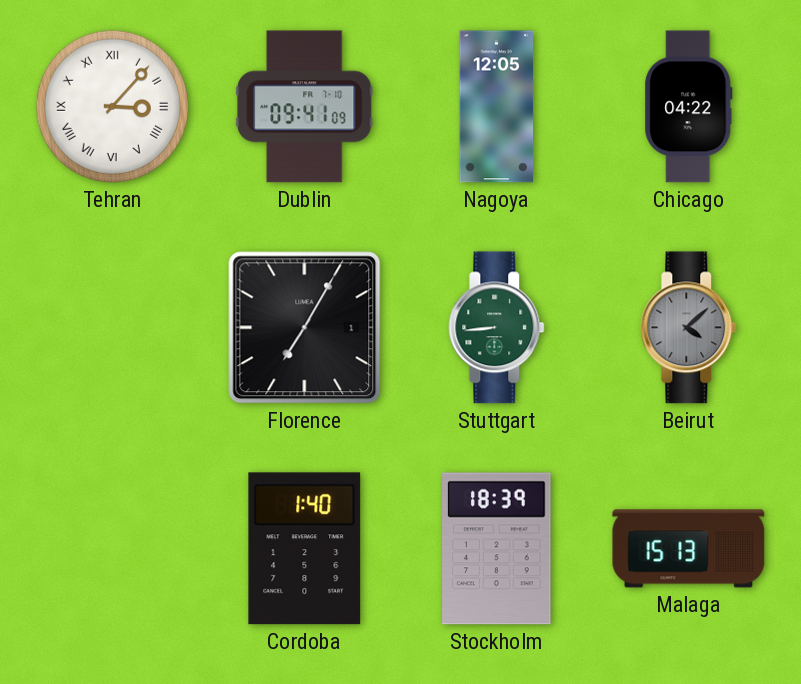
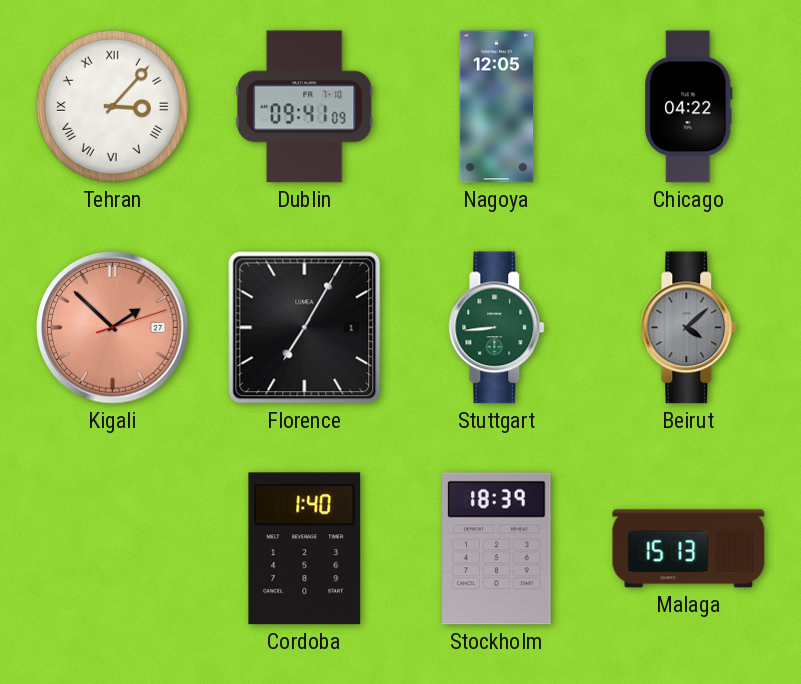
Kigali: none -> 1:52 (113, 328)
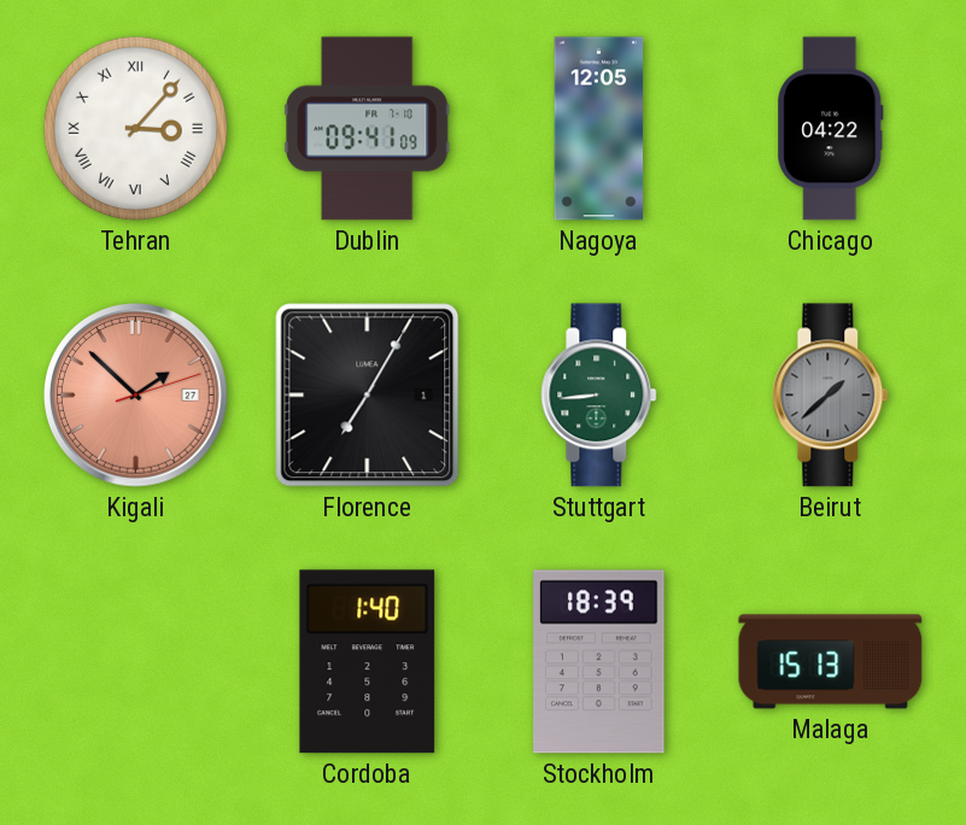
Beirut: 4:08 -> 1:38 (831, 396)
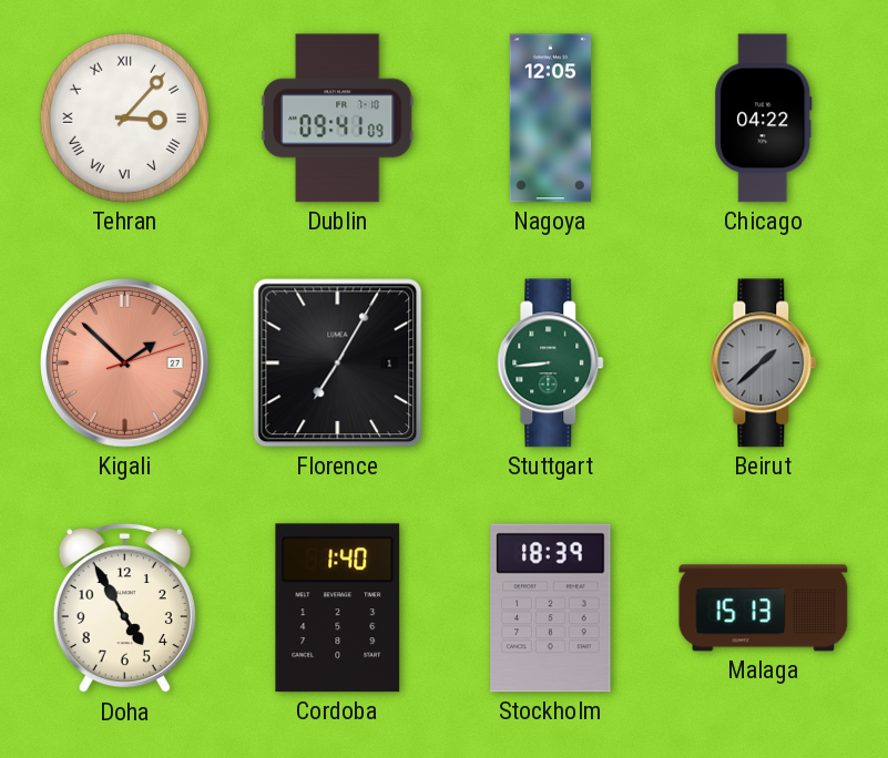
Doha: none -> 4:55 (124, 608)
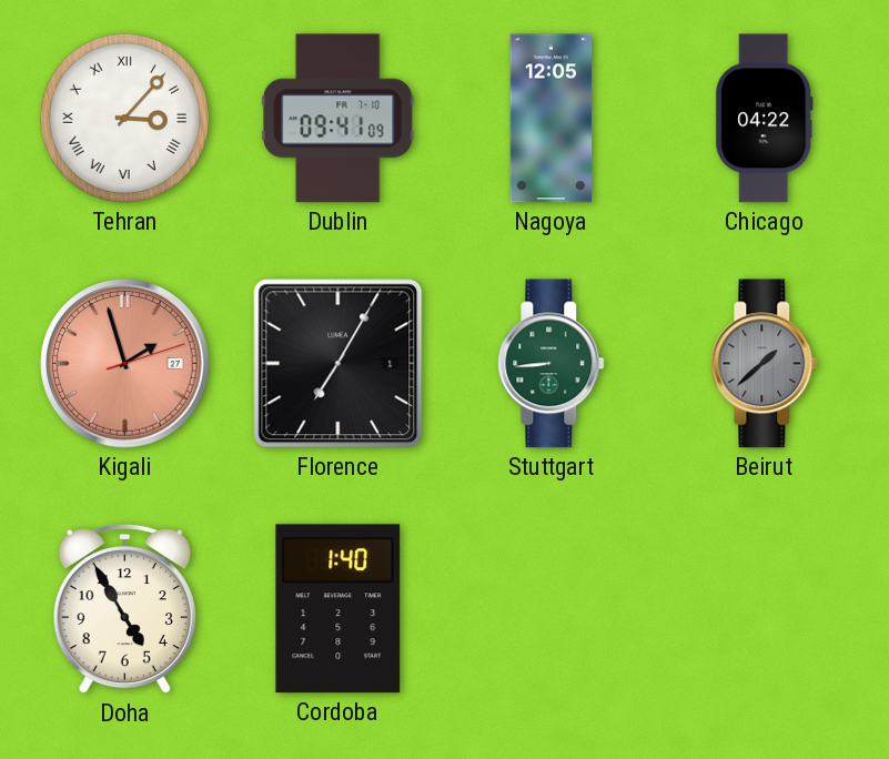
Kigali: 1:52 -> 1:57 (125, 364)
Stockholm: 18:39 -> none (551, 608)
Malaga: 15:13 -> none (764, 608)
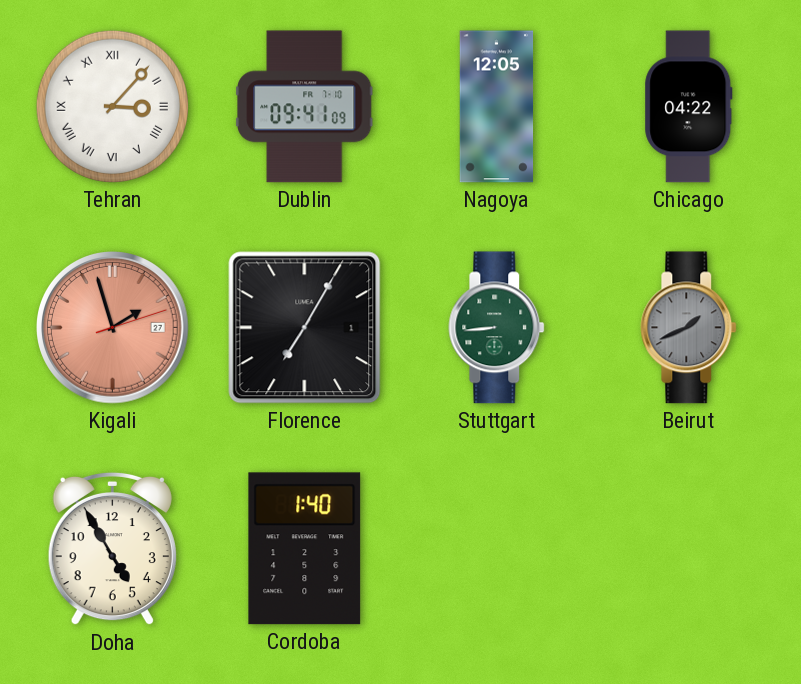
Beirut: 1:38 -> 1:41 (689, 328)
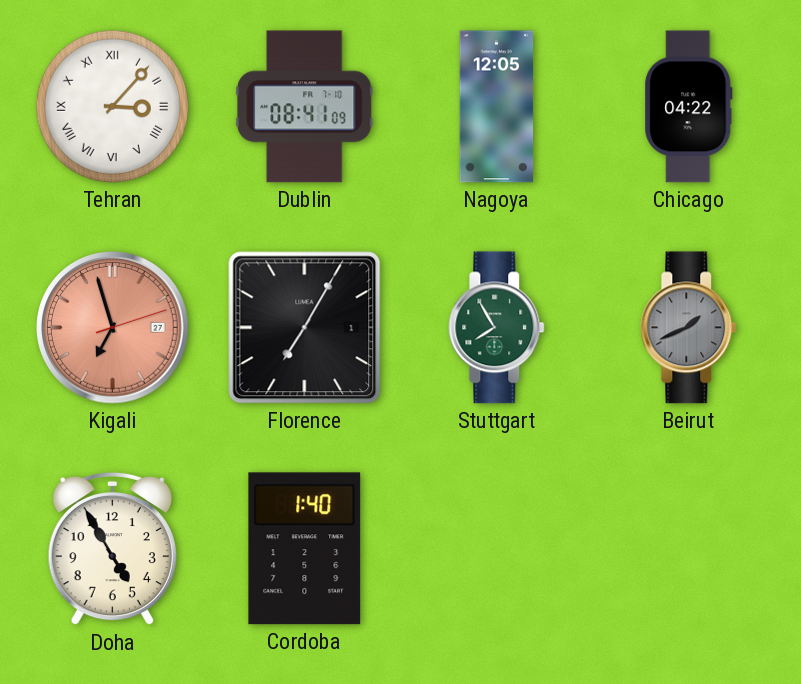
Dublin: 09:41 -> 08:41 (305, 107)
Kigali: 1:57 -> 6:57 (113, 328)
Stuttgart: 8:44 -> 7:55 (497, 328)
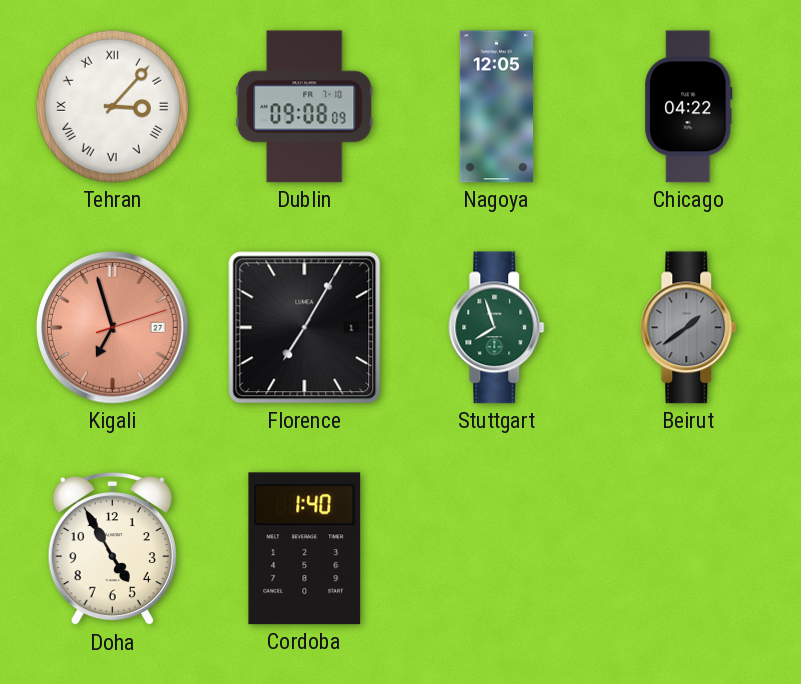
Dublin: 08:41 -> 09:08 (305, 107)
Stuttgart: 7:55 -> 7:57 (497, 328)
Beirut: 1:41 -> 1:39 (689, 328)
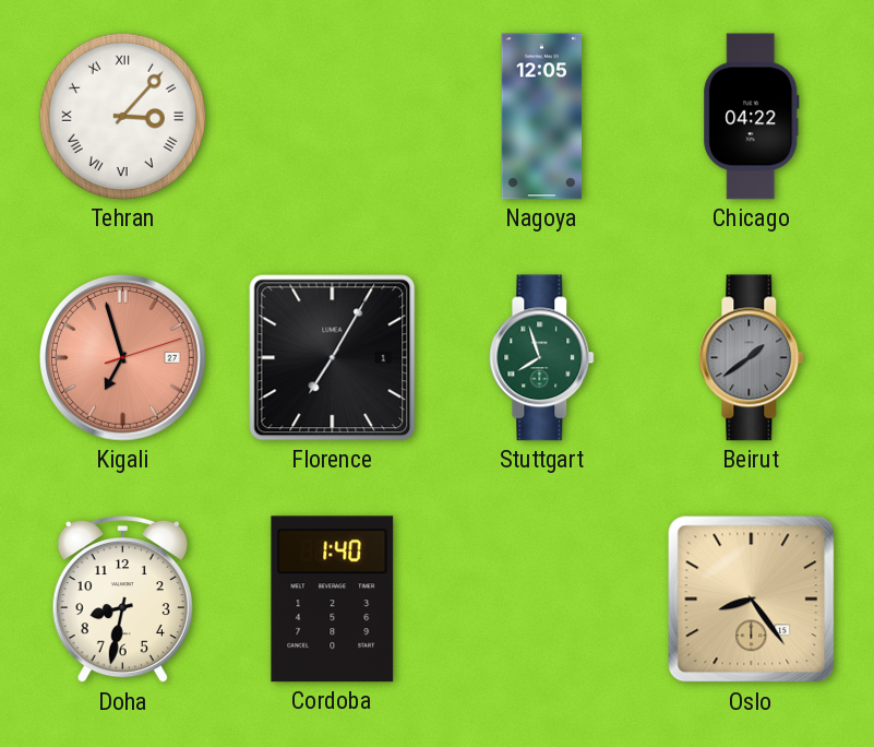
Dublin: 09:08 -> none (305, 107)
Doha: 4:55 -> 8:32 (122, 600)
Oslo: none -> 8:24 (752, 600)
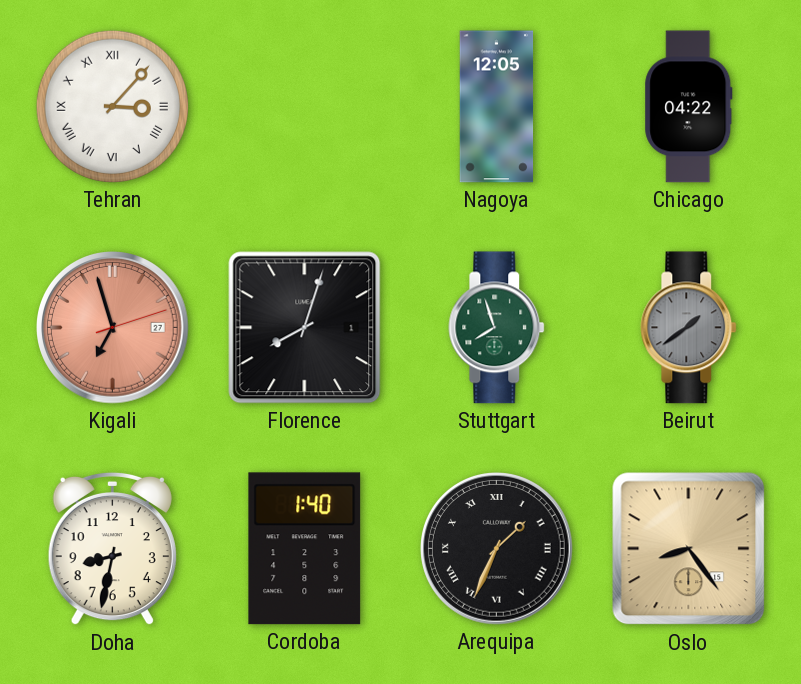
Florence: 7:05 -> 8:03 (305, 328)
Arequipa: none -> 1:34 (497, 549)
